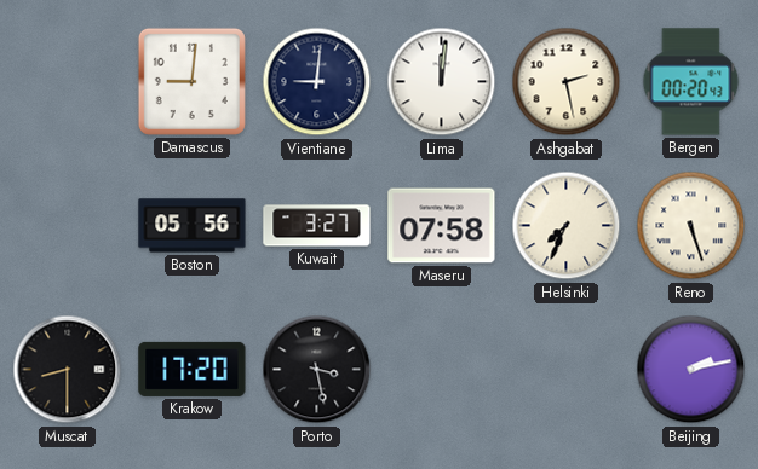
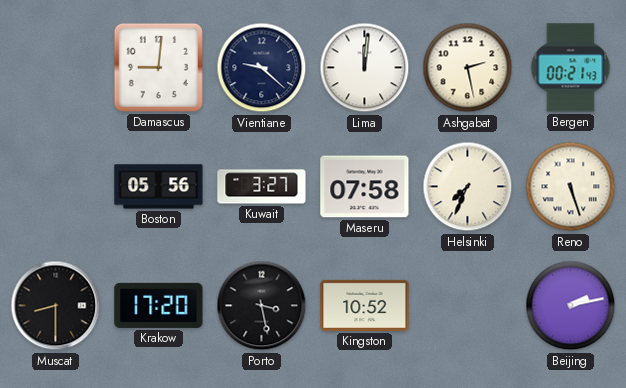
Vientiane: 9:01 -> 9:22 (262, 68)
Bergen: 00:20 -> 00:21 (571, 68)
Kingston: none -> 10:52 (365, 305)
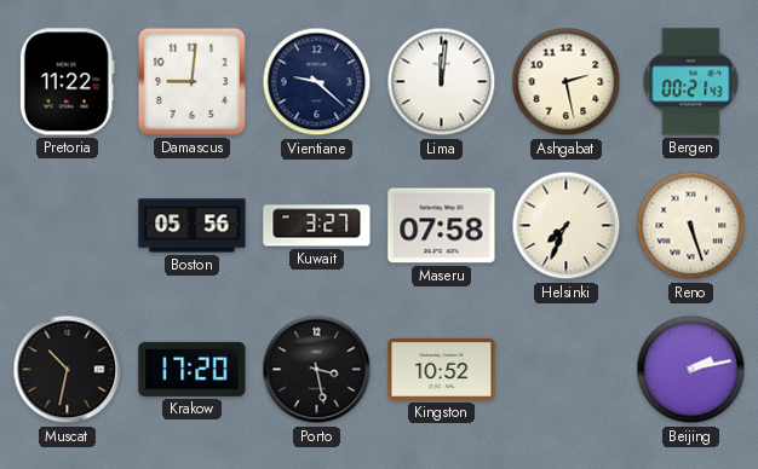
Pretoria: none -> 11:22 (67, 82)
Muscat: 8:30 -> 10:32 (68, 370)
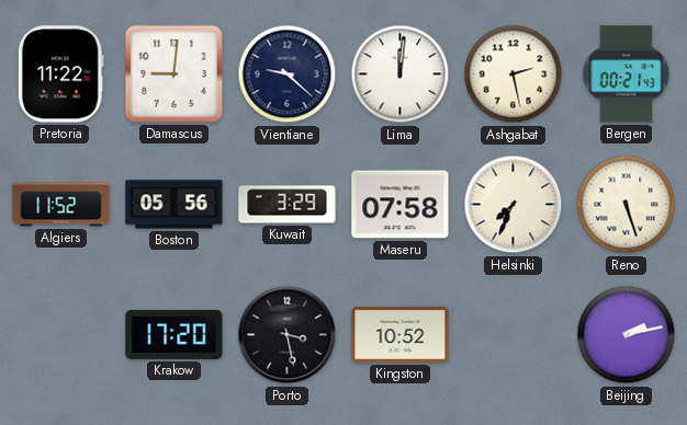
Algiers: none -> 11:52 (61, 205)
Kuwait: 3:27 -> 3:29 (288, 205)
Muscat: 10:32 -> none (68, 370)
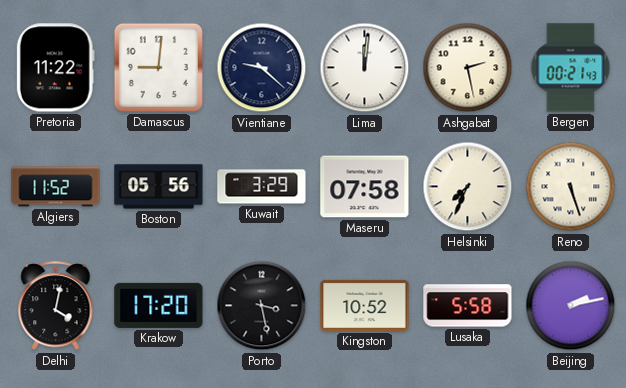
Delhi: none -> 4:02 (56, 306)
Lusaka: none -> 5:58 (468, 306)
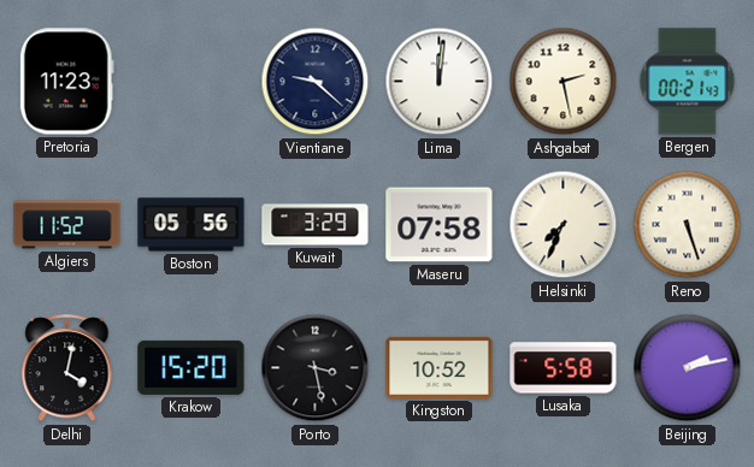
Pretoria: 11:22 -> 11:23 (66, 82)
Damascus: 9:01 -> none (158, 67)
Krakow: 17:20 -> 15:20 (192, 367)
